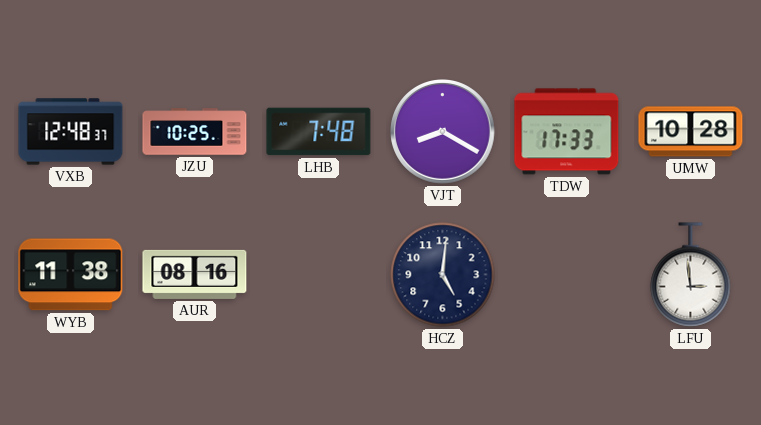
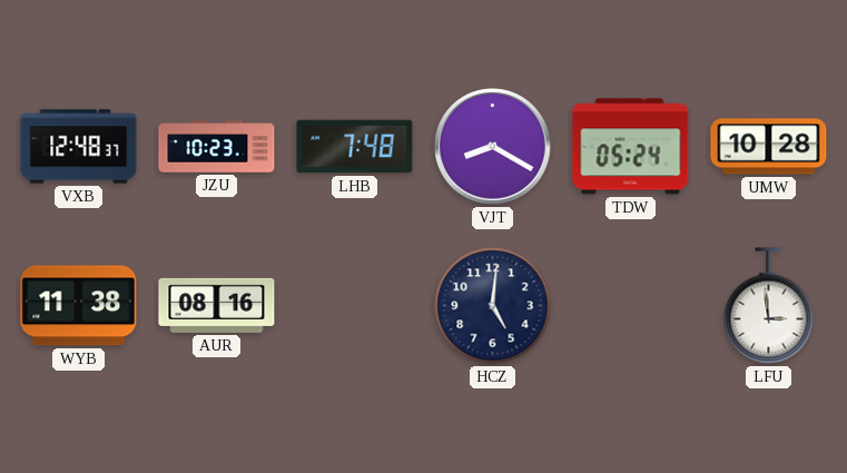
JZU: 10:25 -> 10:23 (217, 147)
TDW: 17:33 -> 05:24 (631, 147)
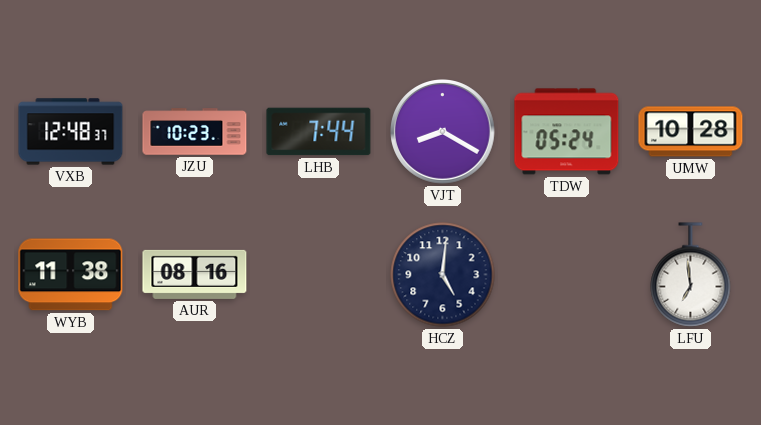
LHB: 7:48 -> 7:44 (319, 132)
LFU: 2:59 -> 6:59 (691, 275)
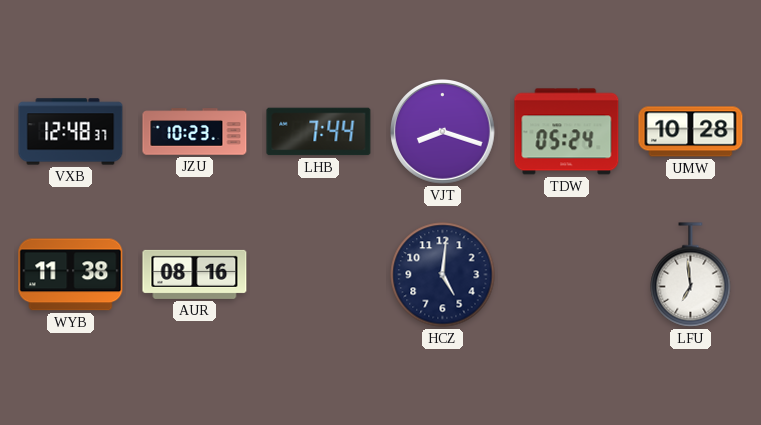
VJT: 8:20 -> 8:18 (443, 132)
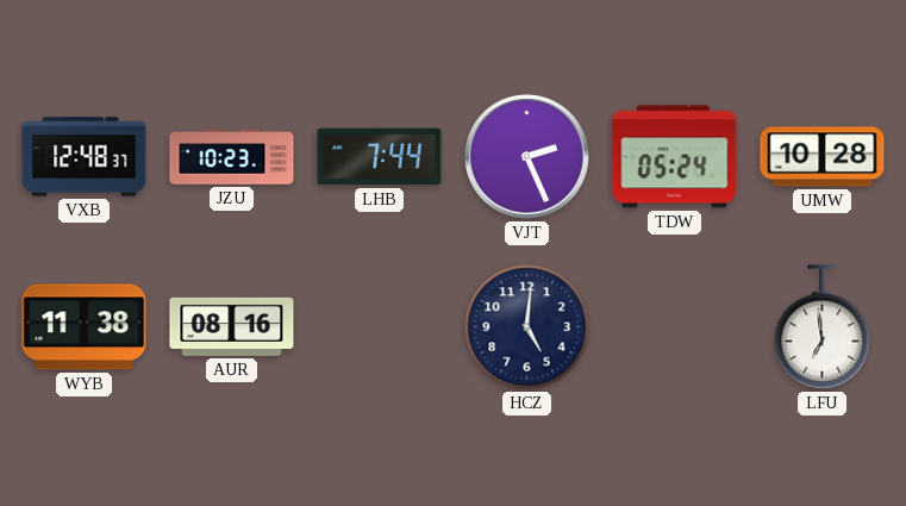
VJT: 8:18 -> 2:26 (527, 157)
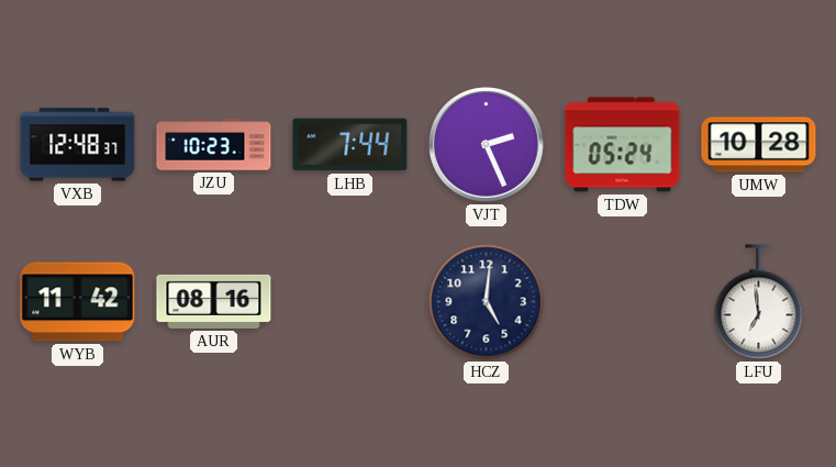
WYB: 11:38 -> 11:42 (78, 302)
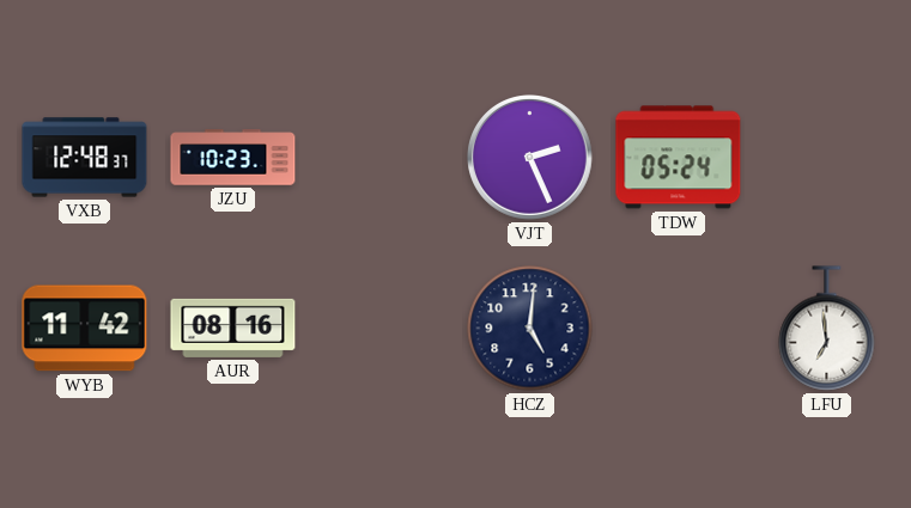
LHB: 7:44 -> none (350, 145)
UMW: 10:28 -> none (759, 145)
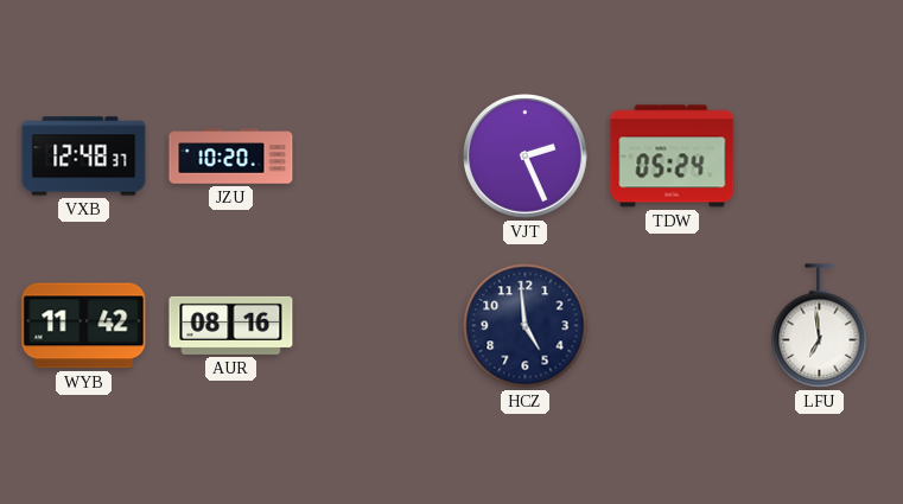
JZU: 10:23 -> 10:20 (231, 157)
HCZ: 5:01 -> 4:59 (526, 326)
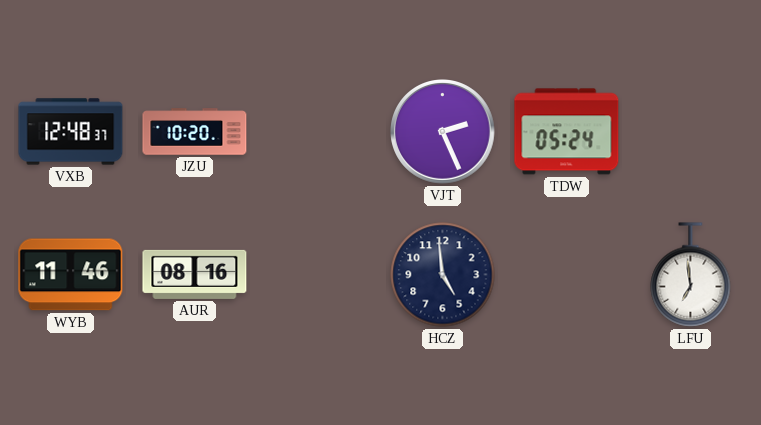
WYB: 11:42 -> 11:46 (71, 275)
